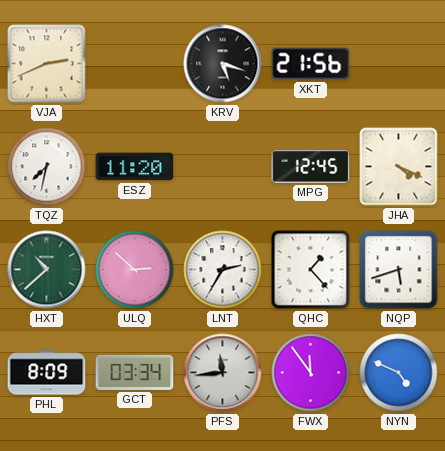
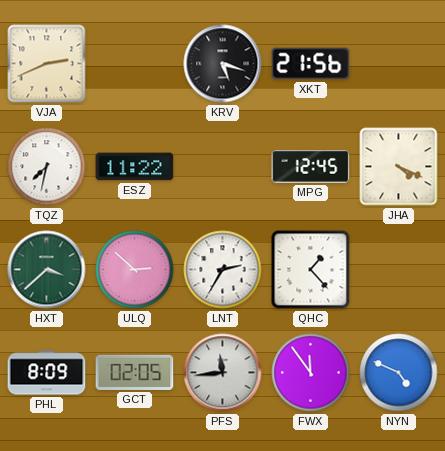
ESZ: 11:20 -> 11:22 (135, 167)
HXT: 10:38 -> 3:38 (47, 270)
NQP: 5:42 -> none (399, 270)
GCT: 03:34 -> 02:05 (135, 372)
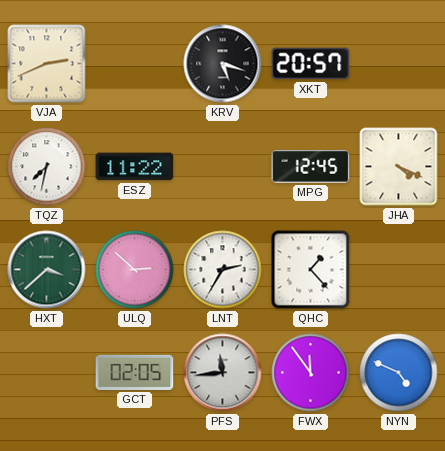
XKT: 21:56 -> 20:57 (311, 64)
PHL: 8:09 -> none (47, 373)
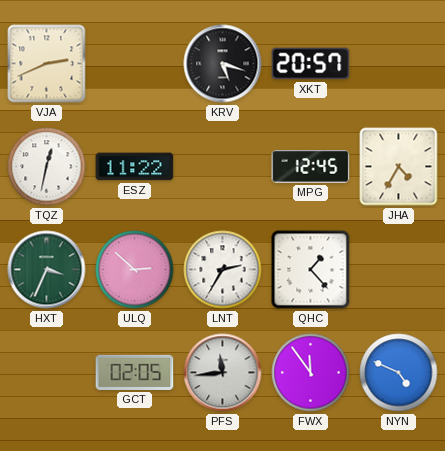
TQZ: 7:32 -> 12:32 (47, 167)
JHA: 4:19 -> 4:35 (399, 167)
HXT: 3:38 -> 3:34 (47, 270)
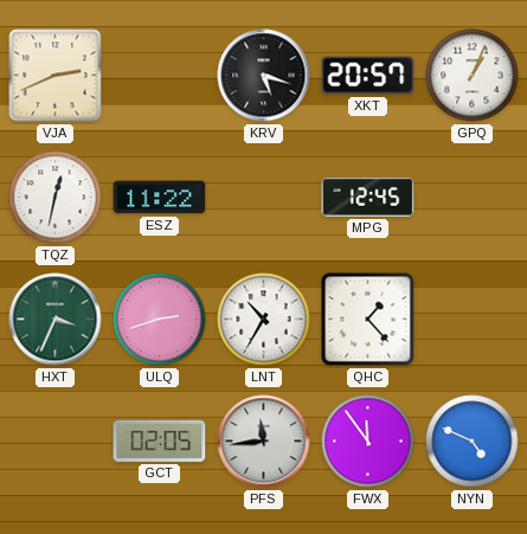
GPQ: none -> 1:04 (473, 76)
JHA: 4:35 -> none (399, 167)
ULQ: 2:52 -> 2:42 (160, 320)
LNT: 2:35 -> 10:35 (264, 320)
